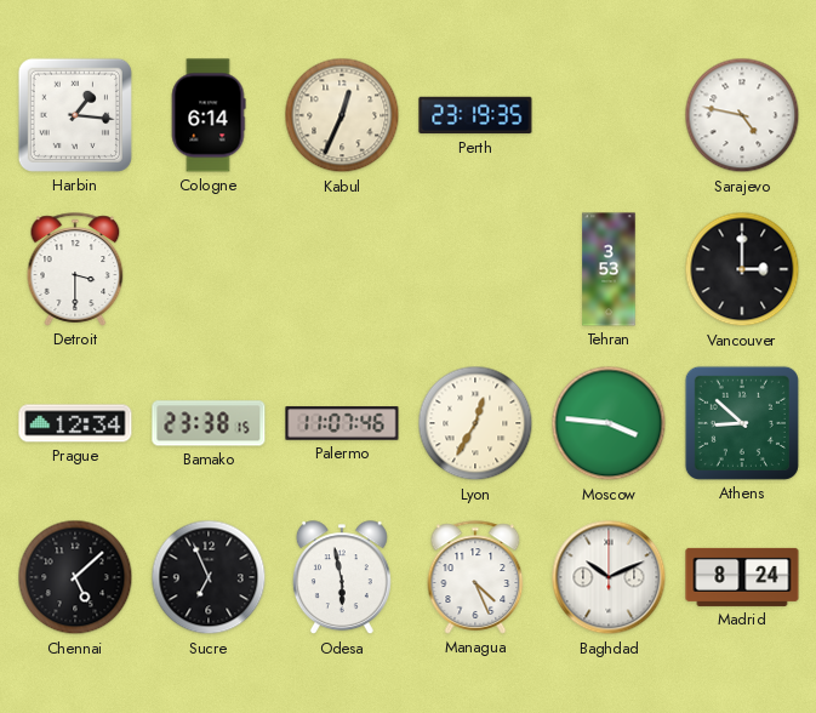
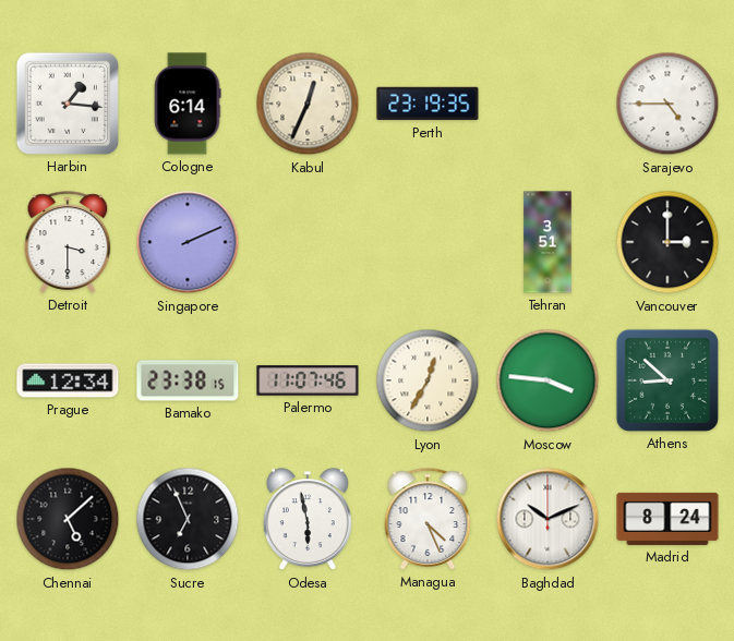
Sarajevo: 4:47 -> 4:45 (667, 104)
Singapore: none -> 2:11 (188, 242)
Tehran: 3:53 -> 3:51 (548, 242)
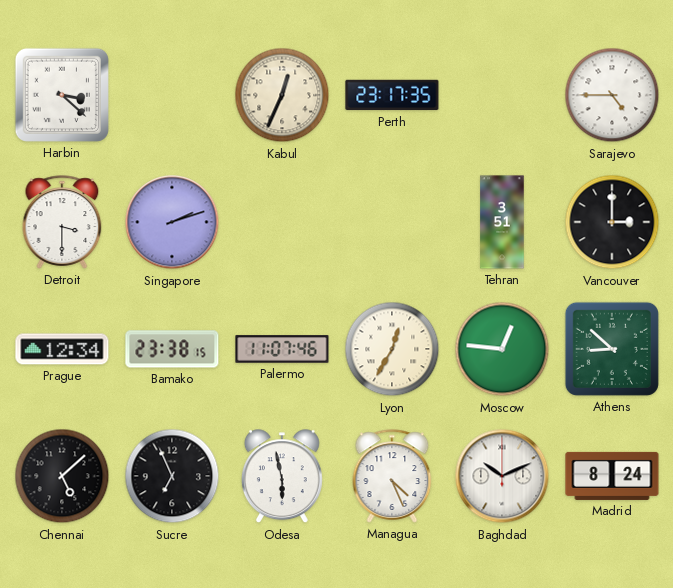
Harbin: 1:16 -> 3:22 (62, 95)
Cologne: 6:14 -> none (188, 104)
Perth: 23:19 -> 23:17 (392, 95)
Singapore: 2:11 -> 2:12 (172, 222)
Moscow: 3:46 -> 12:46 (502, 349)
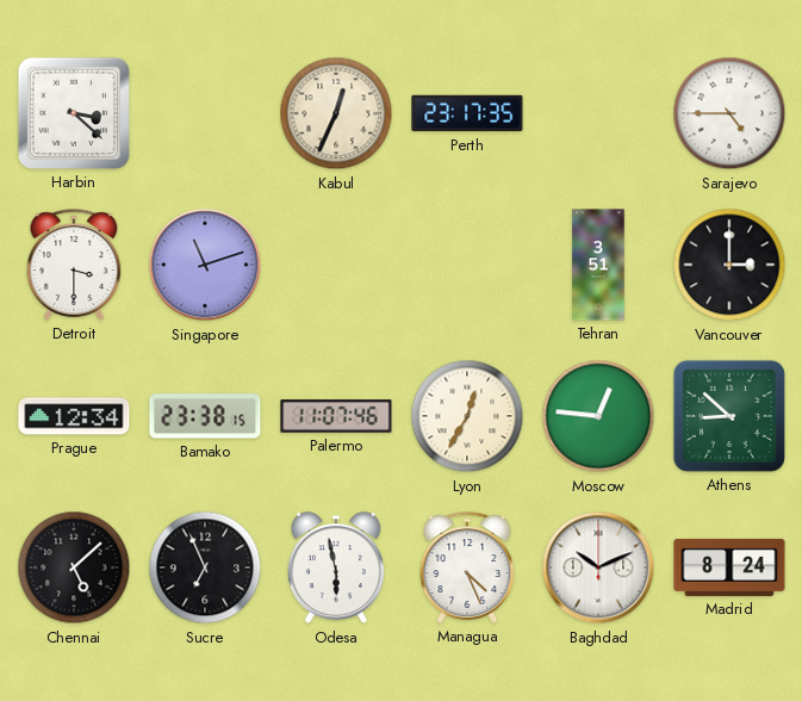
Singapore: 2:12 -> 11:12 (205, 265)
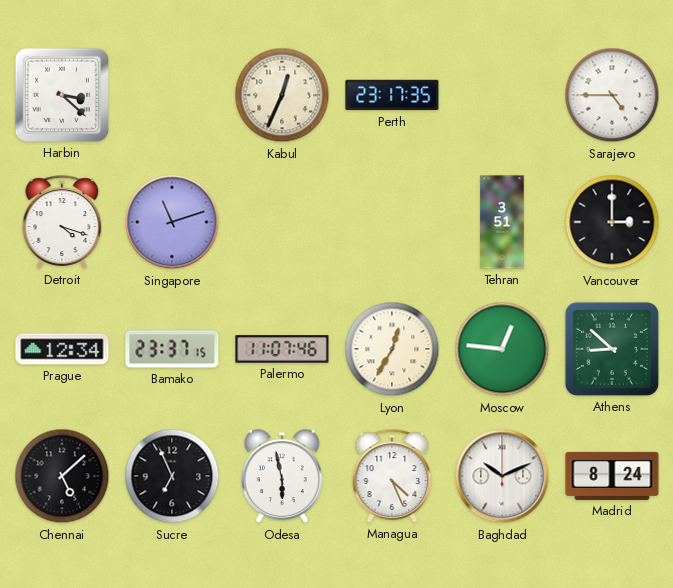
Detroit: 3:30 -> 4:18 (62, 222)
Bamako: 23:38 -> 23:37 (172, 349)
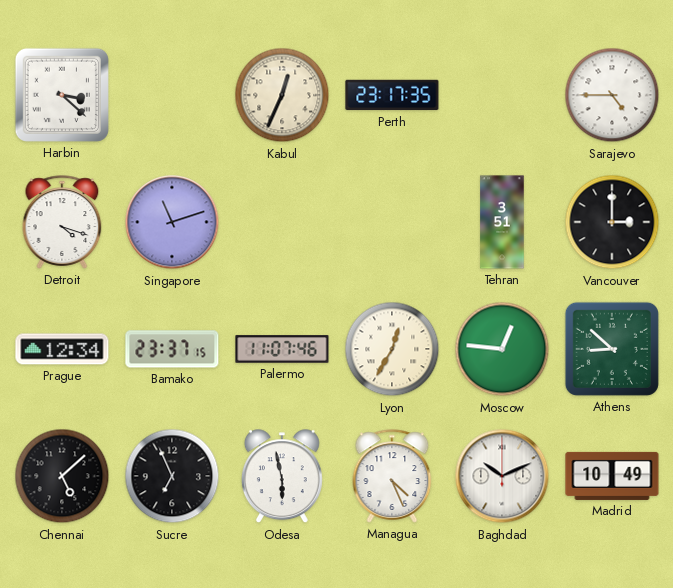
Madrid: 8:24 -> 10:49 (612, 476)
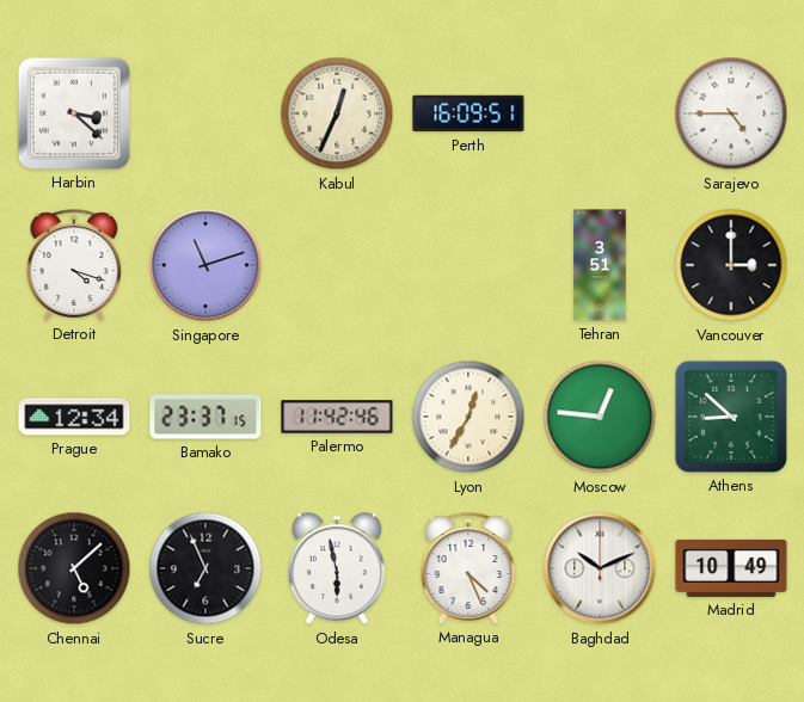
Perth: 23:17 -> 16:09 (468, 113)
Palermo: 11:07 -> 11:42 (337, 417)
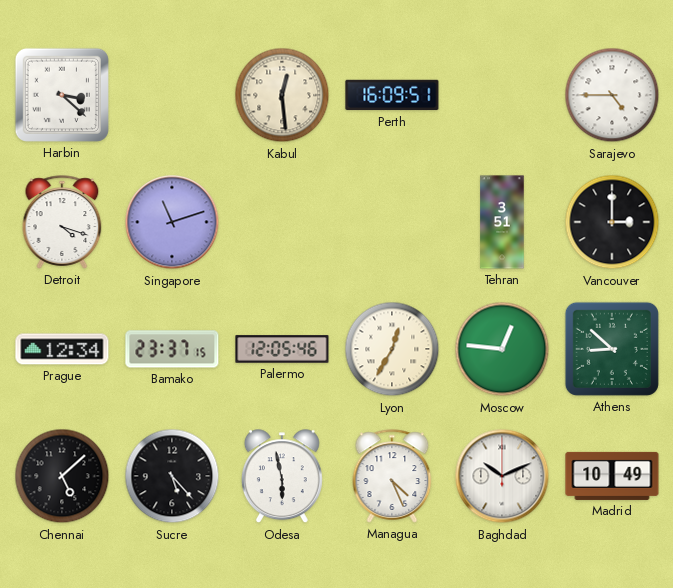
Kabul: 12:34 -> 12:29 (282, 95)
Palermo: 11:42 -> 12:05 (282, 349)
Sucre: 6:56 -> 5:23 (172, 476)
